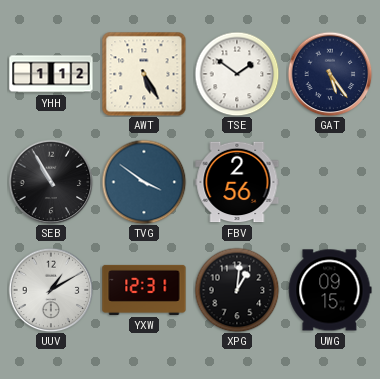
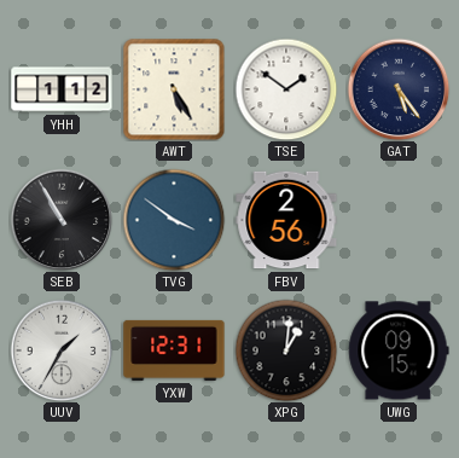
UUV: 1:10 -> 1:35 (62, 350)
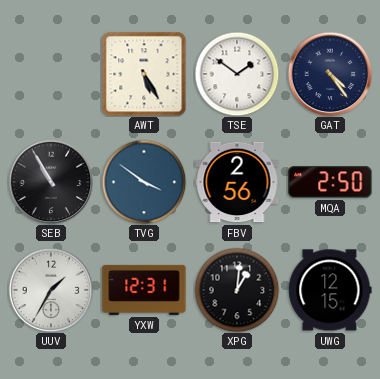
YHH: 1:12 -> none (62, 89)
GAT: 5:24 -> 4:24 (330, 74)
MQA: none -> 2:50 (330, 182)
UWG: 09:15 -> 12:15 (330, 290)
